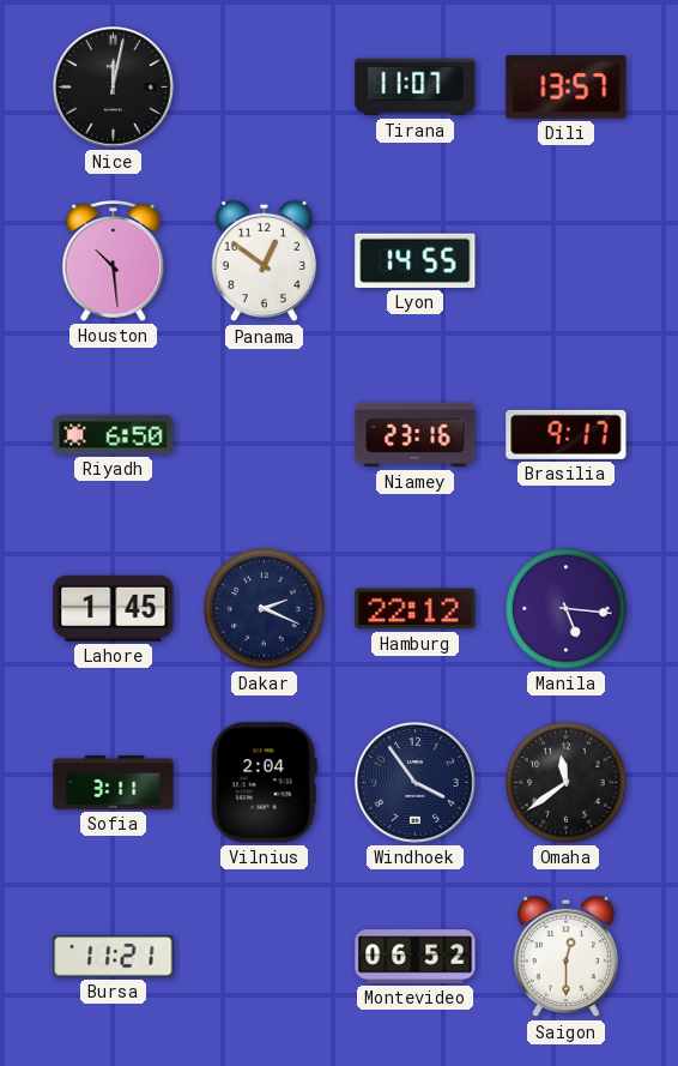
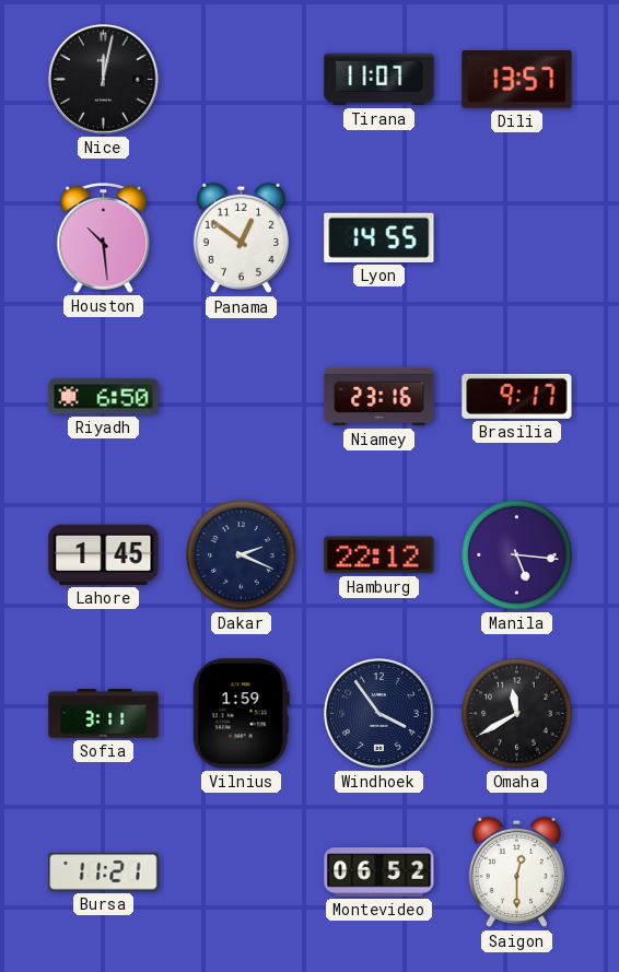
Vilnius: 2:04 -> 1:59 (241, 714)
Omaha: 11:39 -> 11:40 (517, 714)
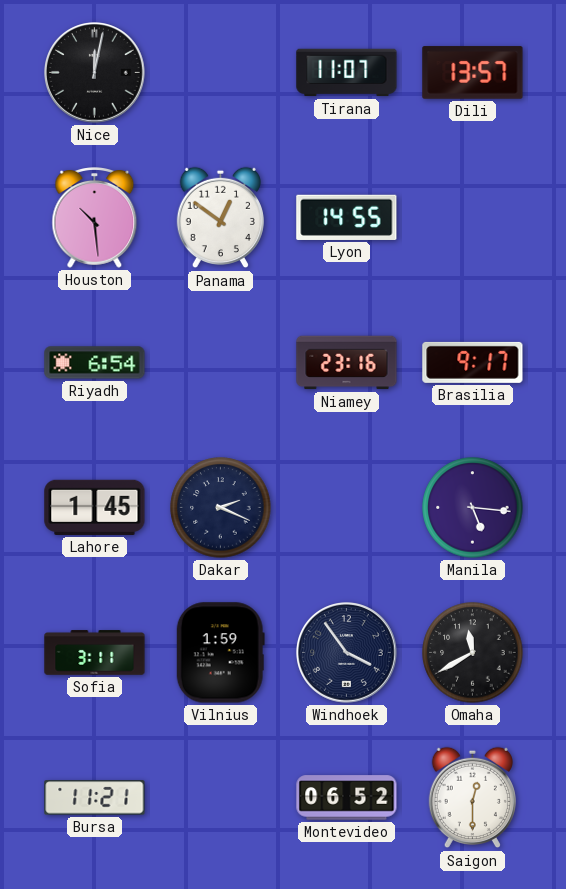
Riyadh: 6:50 -> 6:54 (95, 363)
Hamburg: 22:12 -> none (379, 555)
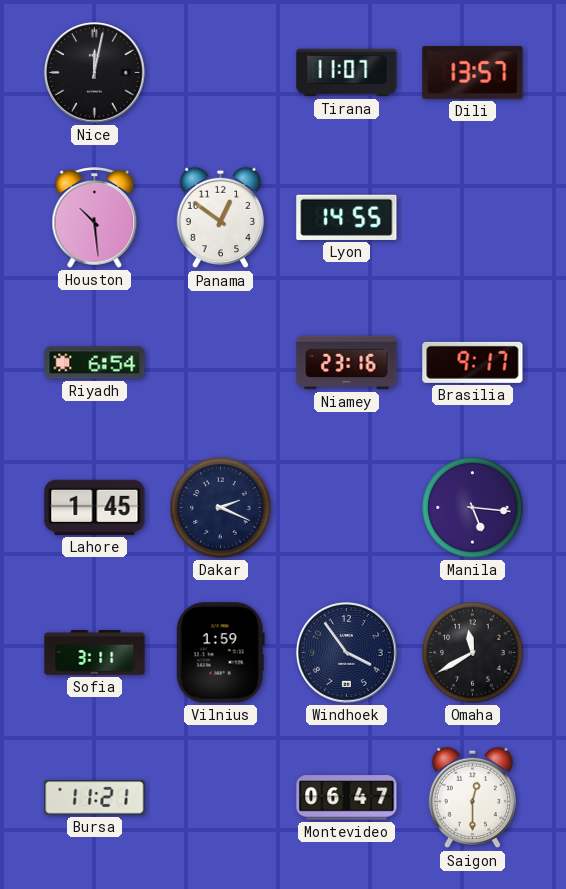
Montevideo: 06:52 -> 06:47 (347, 798)
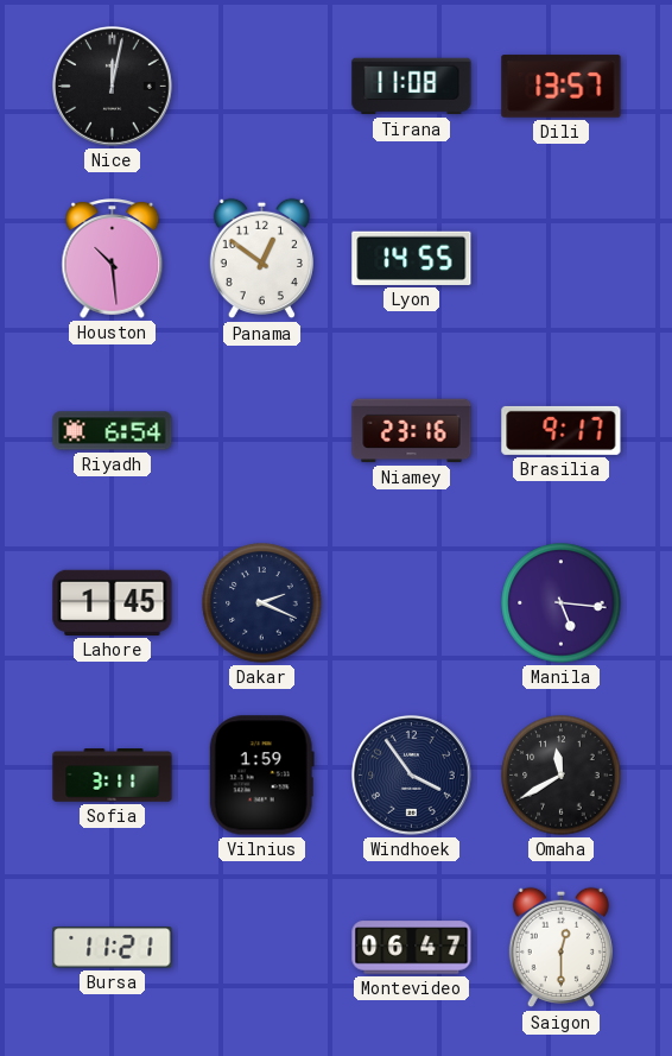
Tirana: 11:07 -> 11:08 (412, 87)
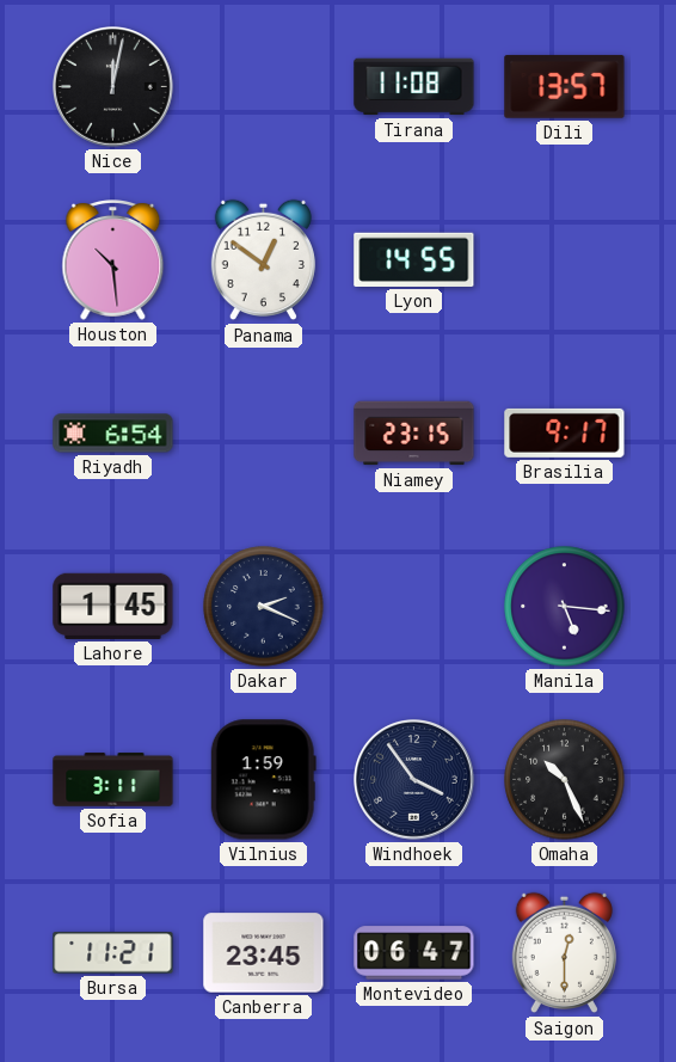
Niamey: 23:16 -> 23:15 (414, 434)
Omaha: 11:40 -> 10:26 (565, 780)
Canberra: none -> 23:45 (264, 953)
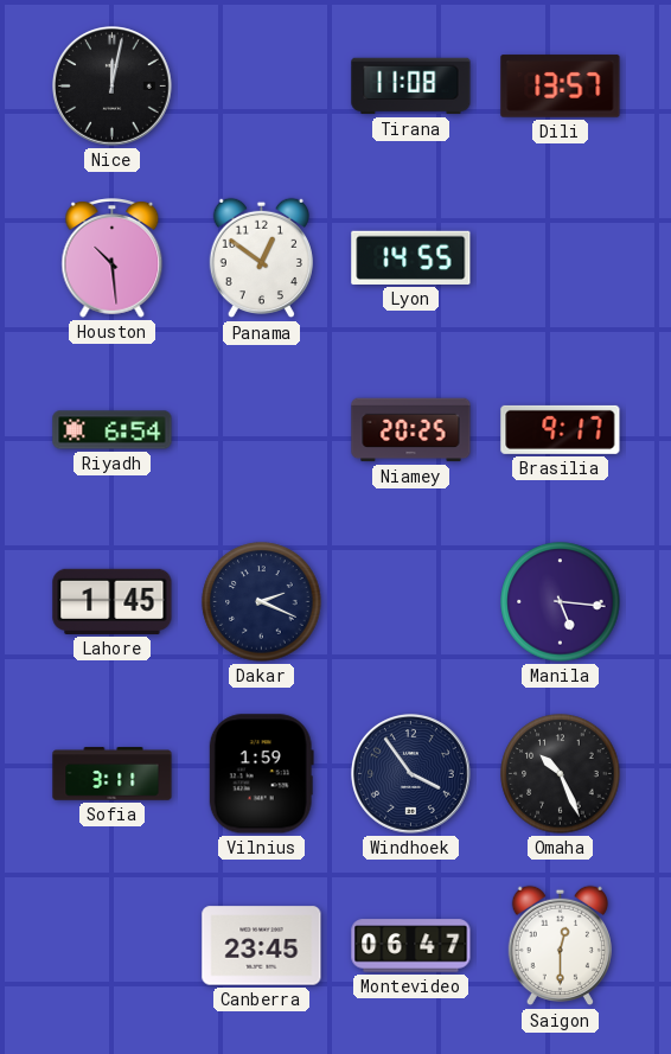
Niamey: 23:15 -> 20:25 (411, 430)
Bursa: 11:21 -> none (113, 953)
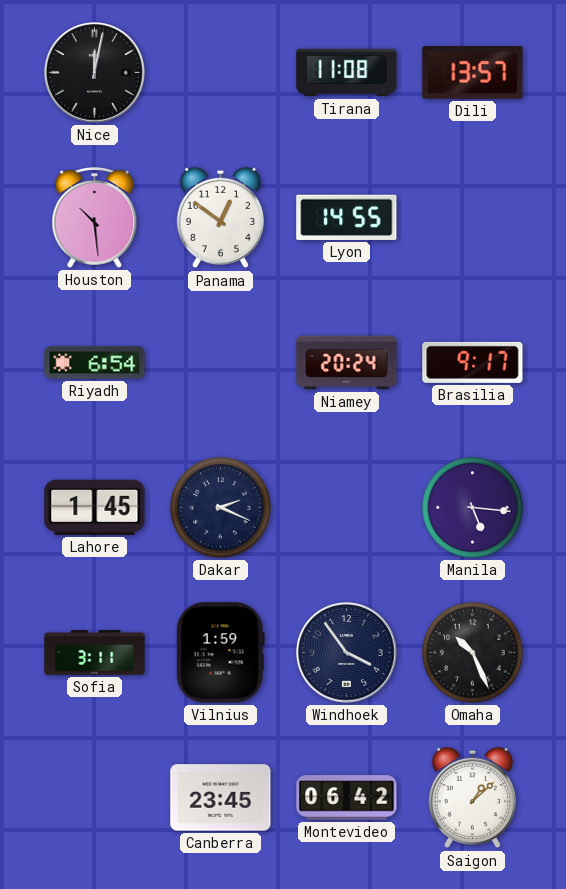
Niamey: 20:25 -> 20:24 (347, 363)
Montevideo: 06:47 -> 06:42 (347, 798)
Saigon: 12:30 -> 1:08 (472, 798)
